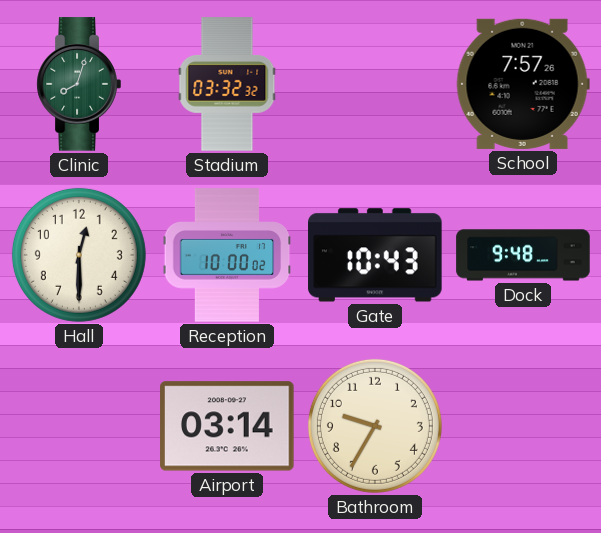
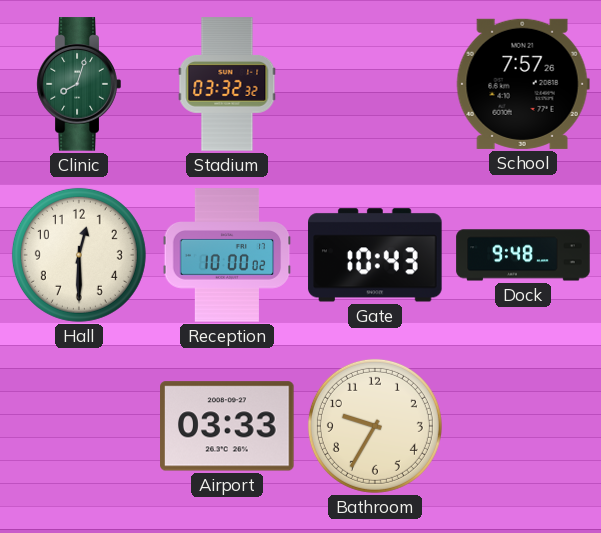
Airport: 03:14 -> 03:33 (227, 426)
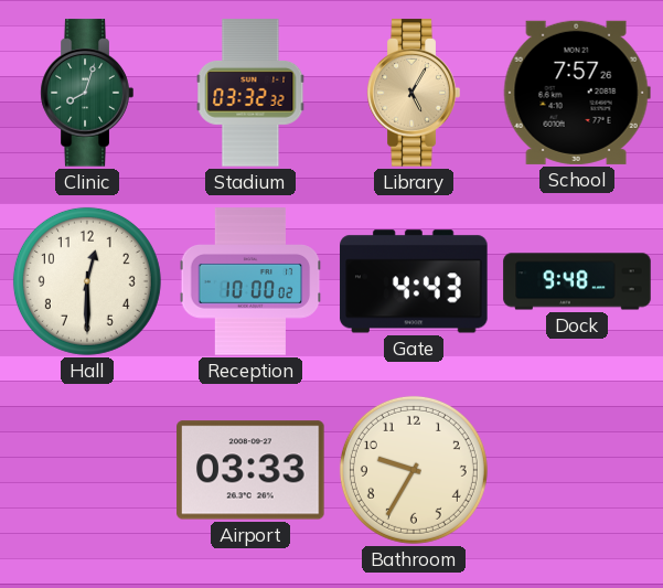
Library: none -> 5:05 (414, 93)
Gate: 10:43 -> 4:43 (414, 281)
